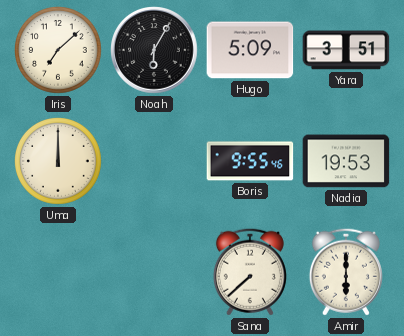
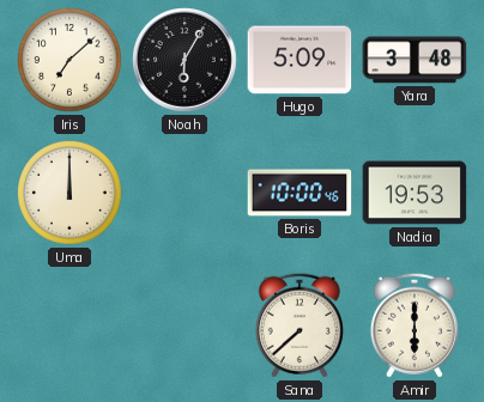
Yara: 3:51 -> 3:48 (415, 60)
Boris: 9:55 -> 10:00 (300, 193)
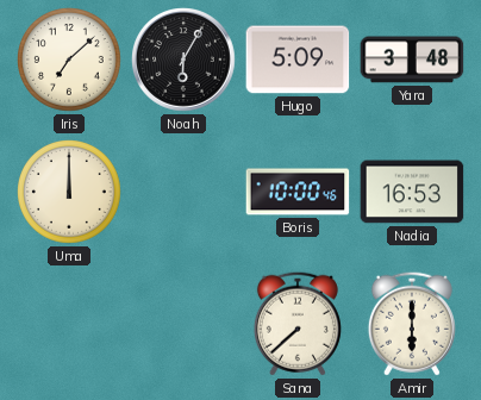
Nadia: 19:53 -> 16:53 (412, 192)
